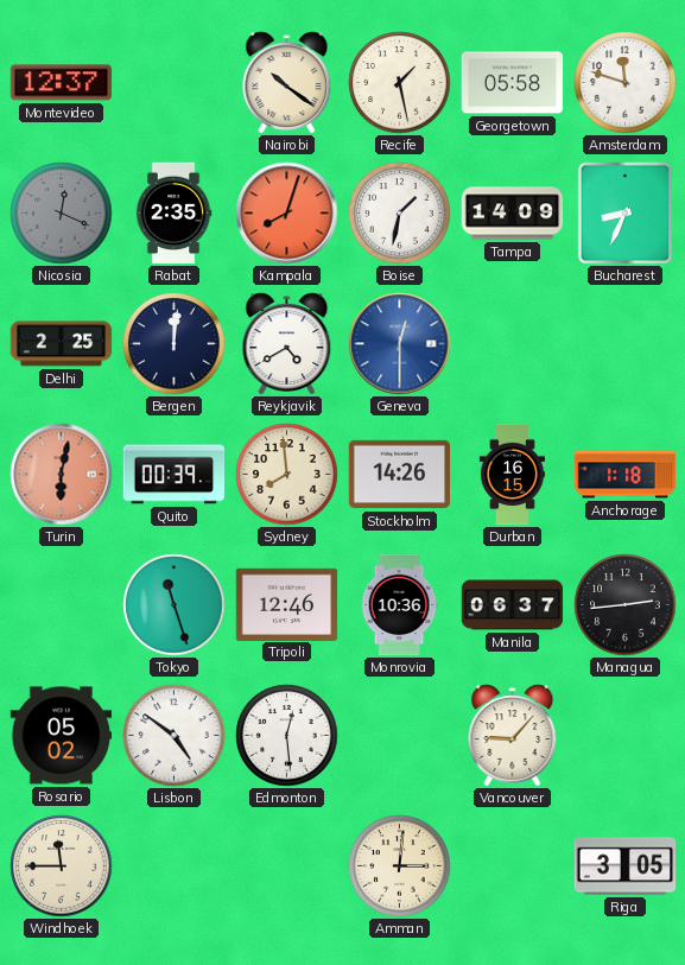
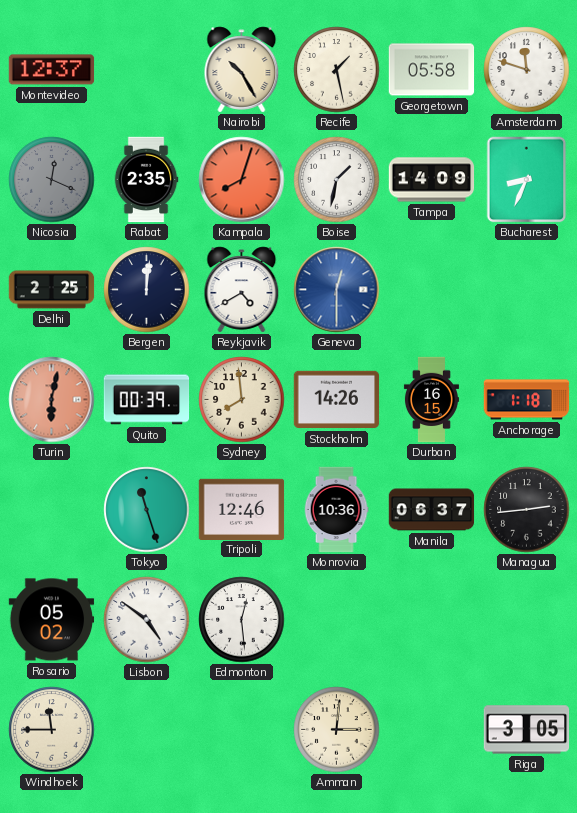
Nairobi: 10:21 -> 10:25 (242, 70)
Vancouver: 9:07 -> none (513, 736)
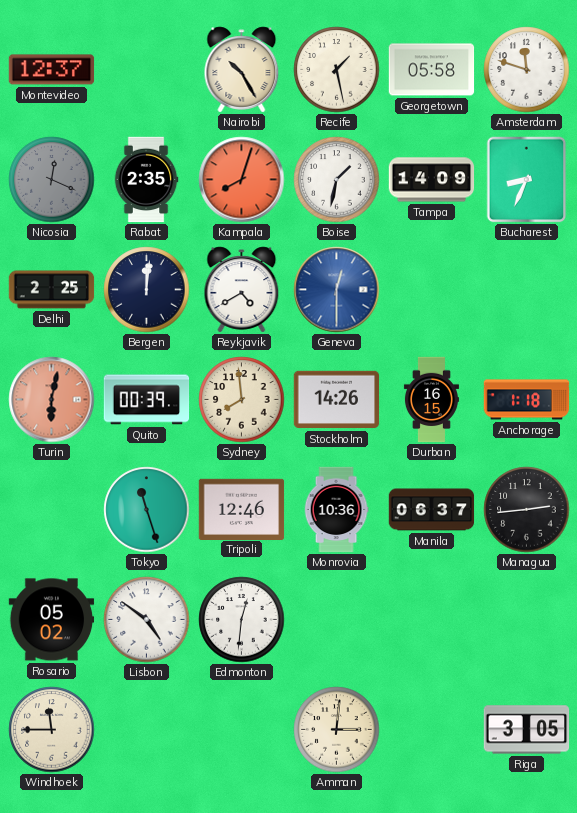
Edmonton: 12:29 -> 12:31 (242, 620)
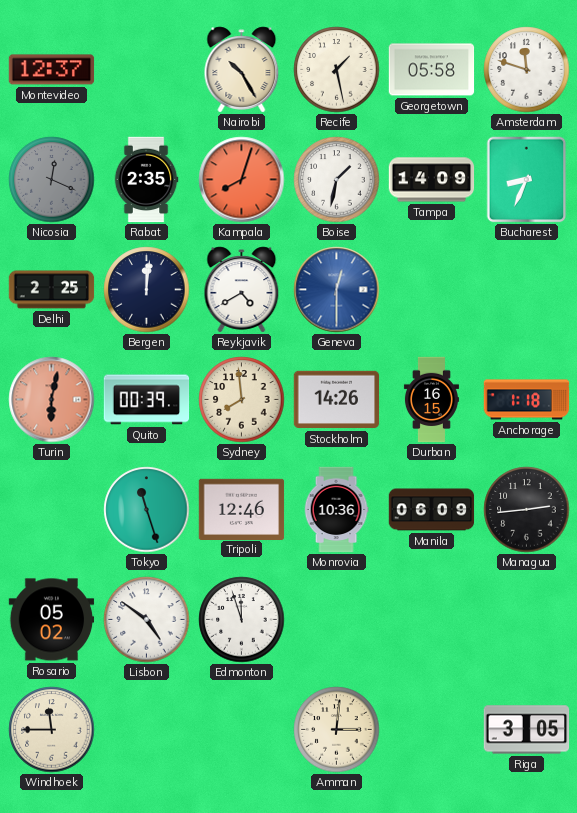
Manila: 06:37 -> 06:09 (432, 510)
Edmonton: 12:31 -> 11:57 (242, 620)
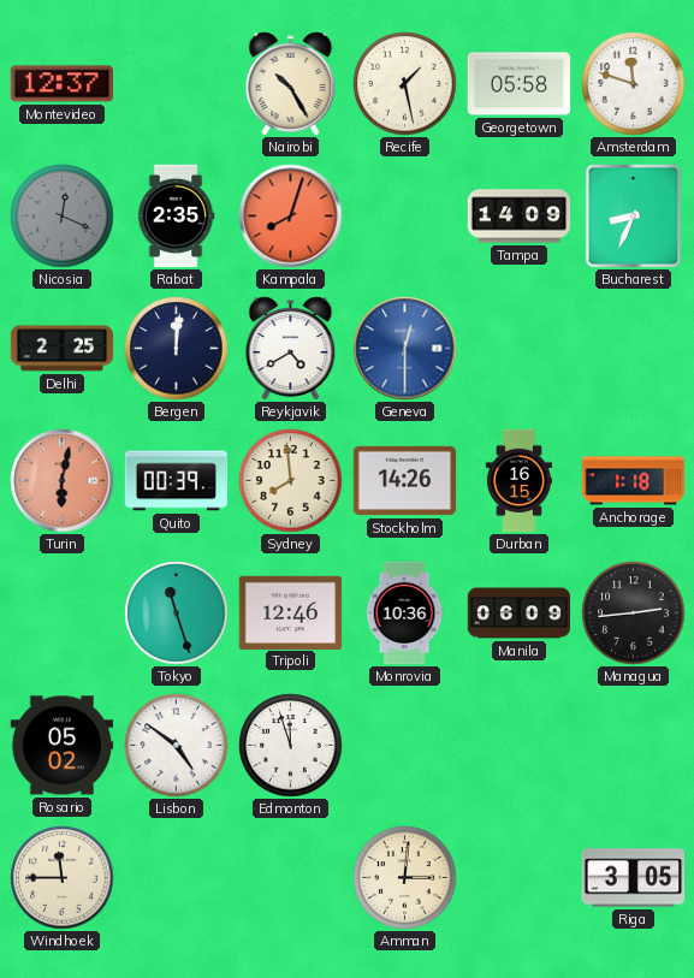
Boise: 1:32 -> none (337, 180)
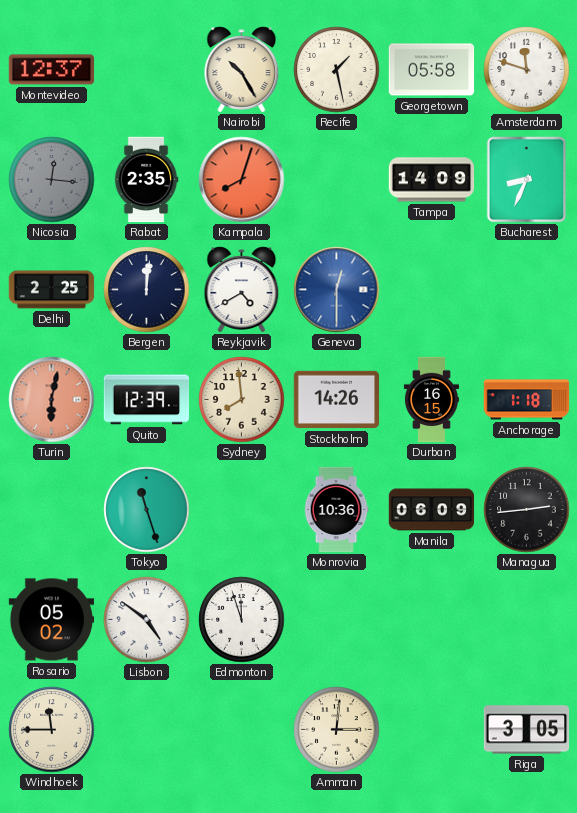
Nicosia: 12:19 -> 12:16 (52, 180)
Quito: 00:39 -> 12:39 (147, 400)
Tripoli: 12:46 -> none (291, 612)
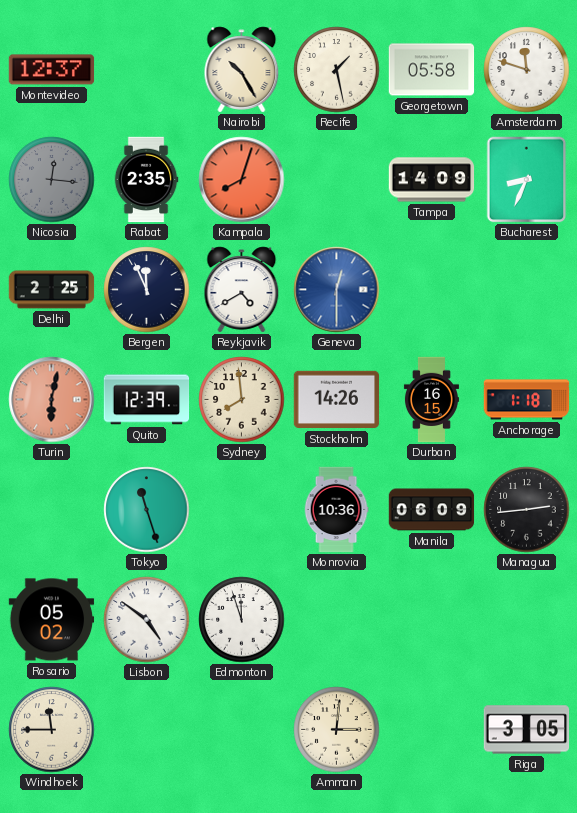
Bergen: 12:01 -> 11:56 (147, 290)
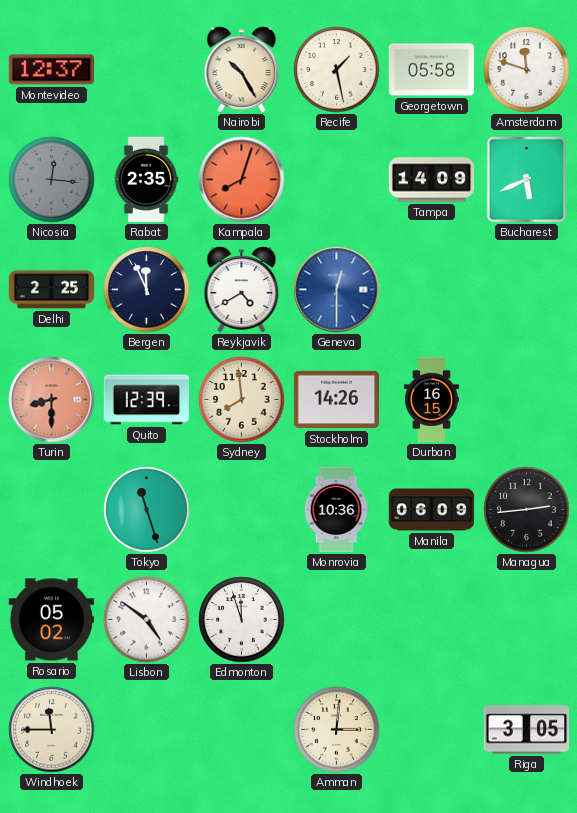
Bucharest: 8:34 -> 5:41 (527, 180)
Turin: 6:02 -> 8:30 (52, 400)
Anchorage: 1:18 -> none (527, 400)
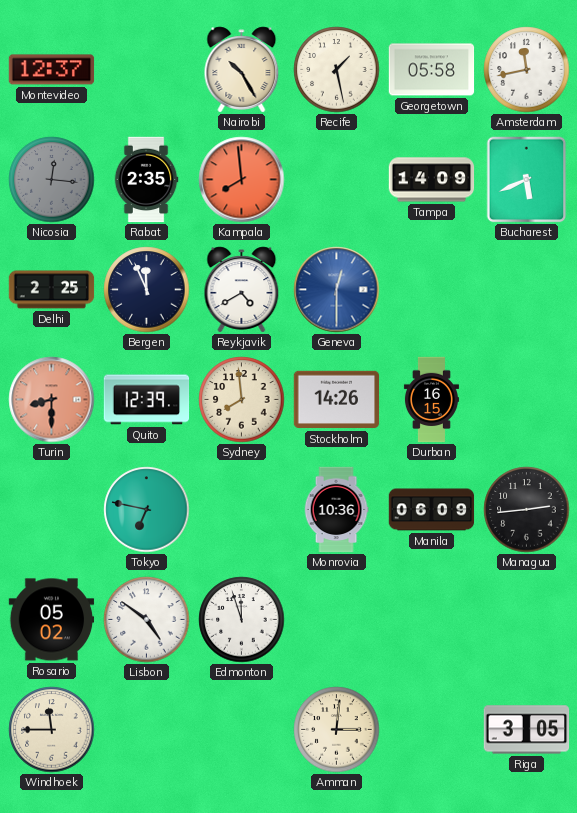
Amsterdam: 11:48 -> 11:43 (527, 70)
Kampala: 8:03 -> 7:59 (242, 180)
Tokyo: 11:27 -> 6:47 (147, 510)
